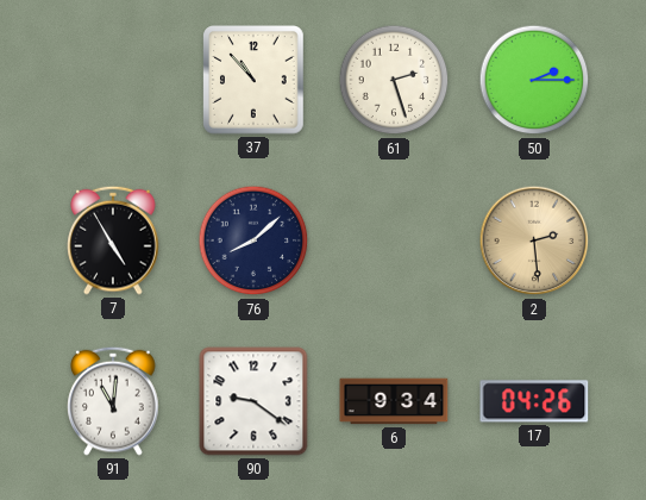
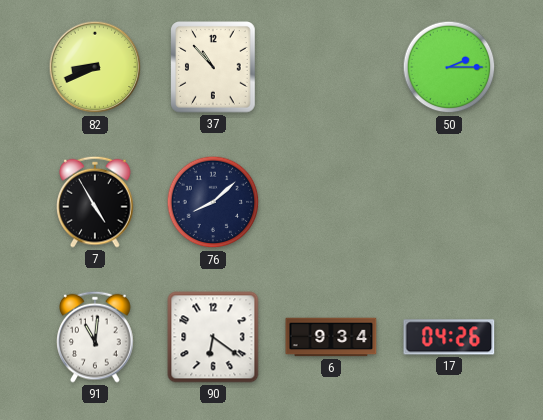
82: none -> 8:41 (95, 67)
61: 2:27 -> none (394, 80)
2: 2:29 -> none (534, 240)
90: 9:21 -> 6:21 (213, 337)
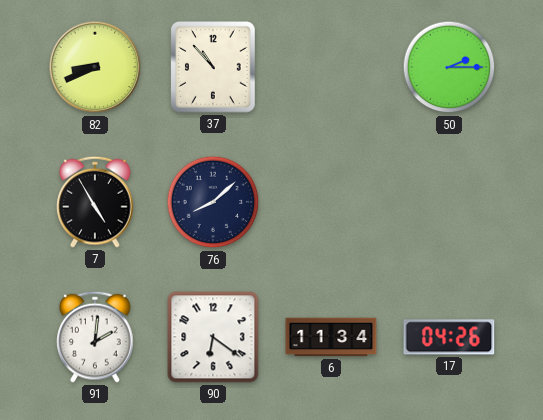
91: 11:01 -> 2:01 (95, 337)
6: 9:34 -> 11:34 (331, 337)
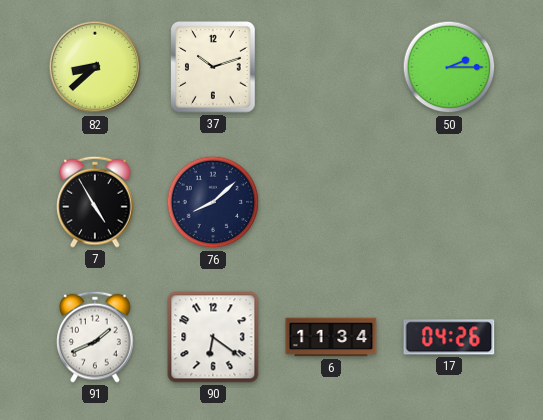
82: 8:41 -> 8:38 (95, 67)
37: 10:53 -> 10:12 (214, 67)
91: 2:01 -> 1:41 (95, 337)
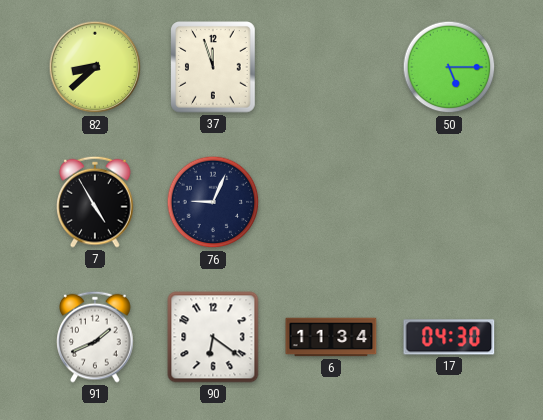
37: 10:12 -> 11:57 (214, 67)
50: 2:15 -> 5:15 (449, 67)
76: 8:08 -> 9:04 (213, 202)
17: 04:26 -> 04:30 (449, 337)
